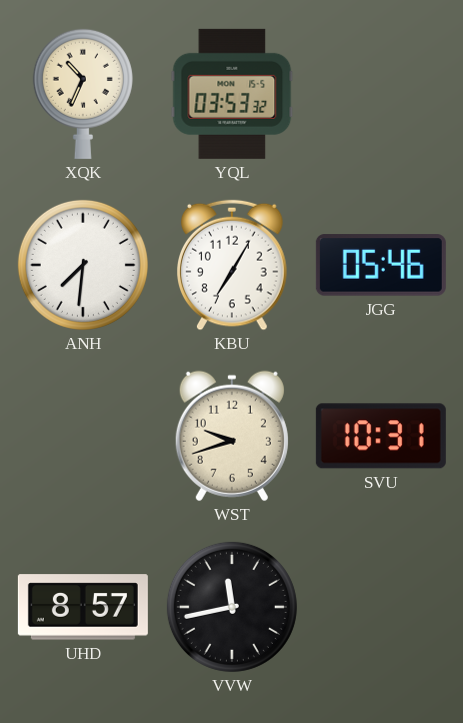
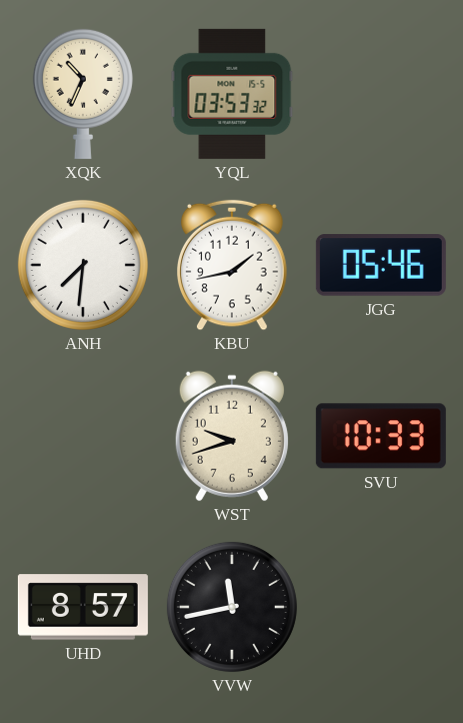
KBU: 7:05 -> 1:43 (233, 265)
SVU: 10:31 -> 10:33 (381, 436)
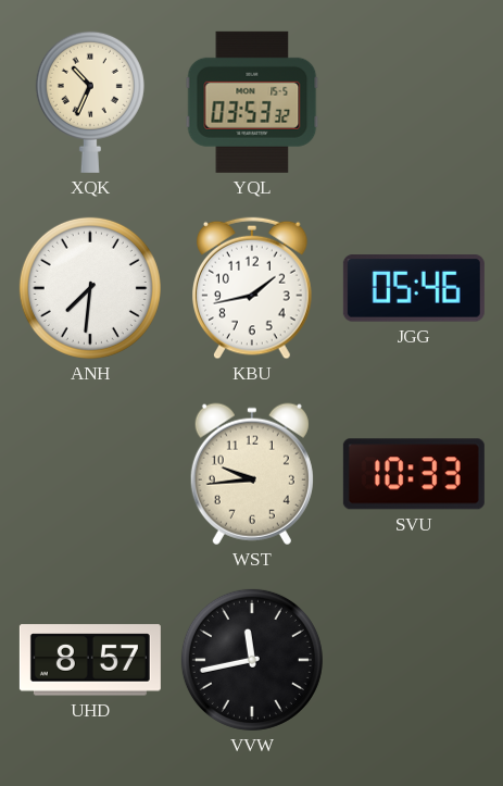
WST: 9:42 -> 9:44 (252, 474)
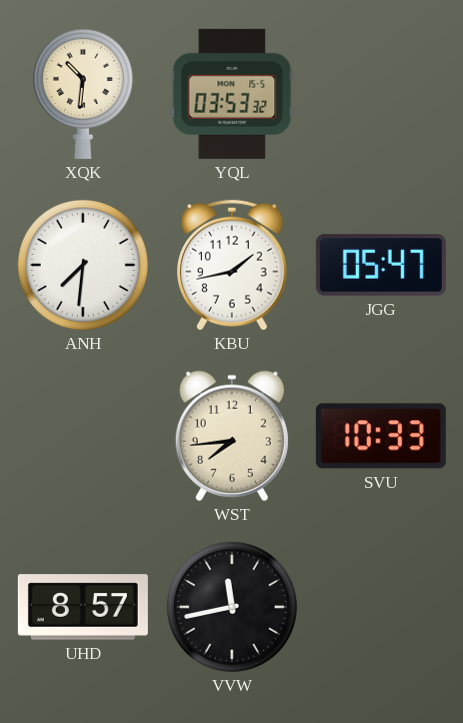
XQK: 10:34 -> 10:31 (83, 94)
JGG: 05:46 -> 05:47 (381, 265)
WST: 9:44 -> 7:44 (232, 436)
